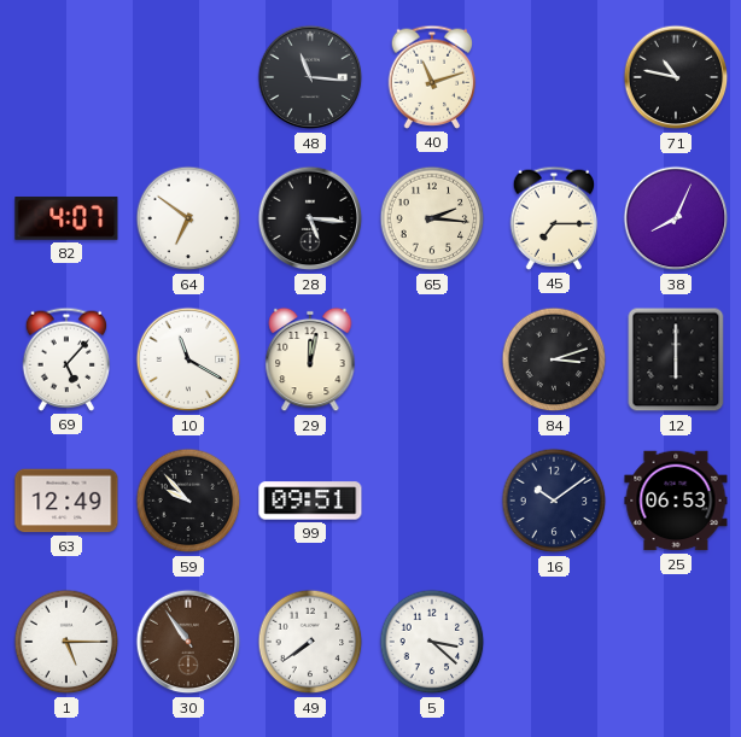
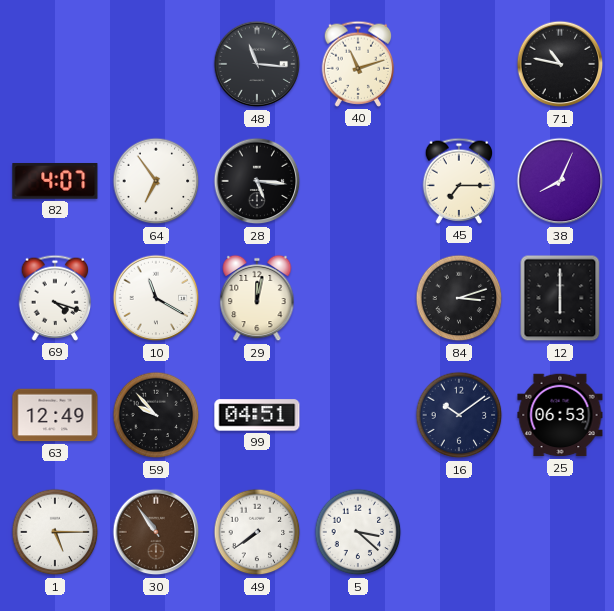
64: 6:51 -> 6:54 (156, 181)
65: 2:16 -> none (432, 218)
69: 5:07 -> 4:18 (55, 298)
99: 09:51 -> 04:51 (257, 415)
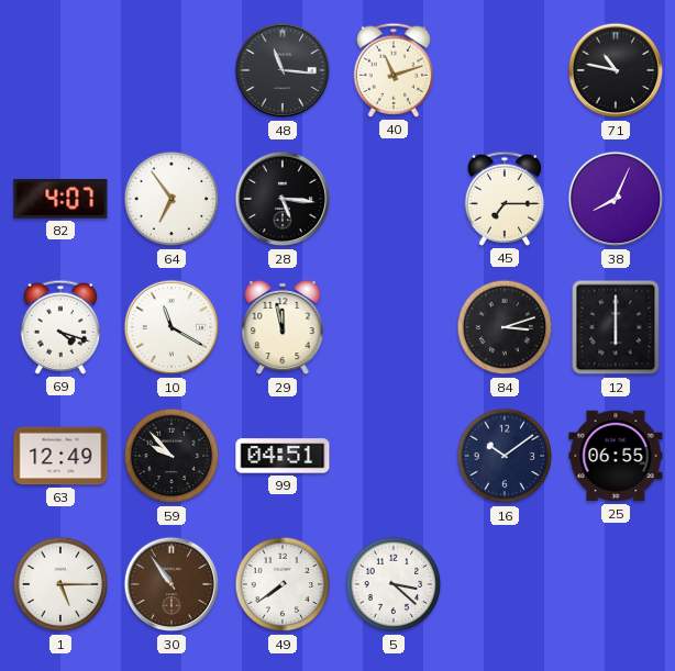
29: 12:02 -> 11:58 (283, 327)
25: 06:53 -> 06:55 (616, 456)
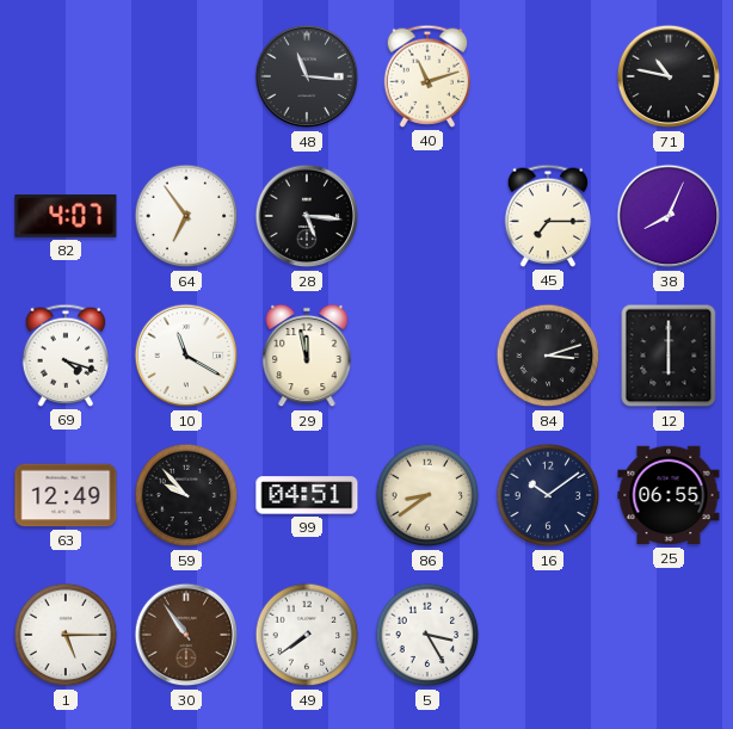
86: none -> 8:39 (427, 495)
5: 3:22 -> 3:25 (427, 635)
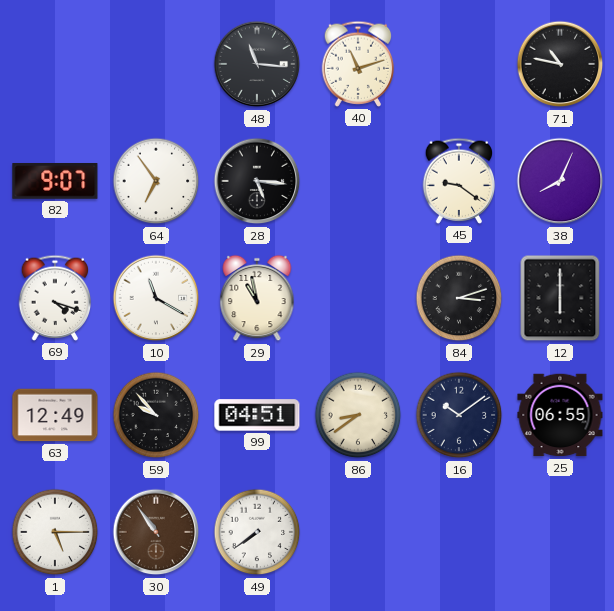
82: 4:07 -> 9:07 (55, 181)
45: 7:15 -> 9:21 (459, 181)
29: 11:58 -> 10:58 (257, 298)
5: 3:25 -> none (427, 635)
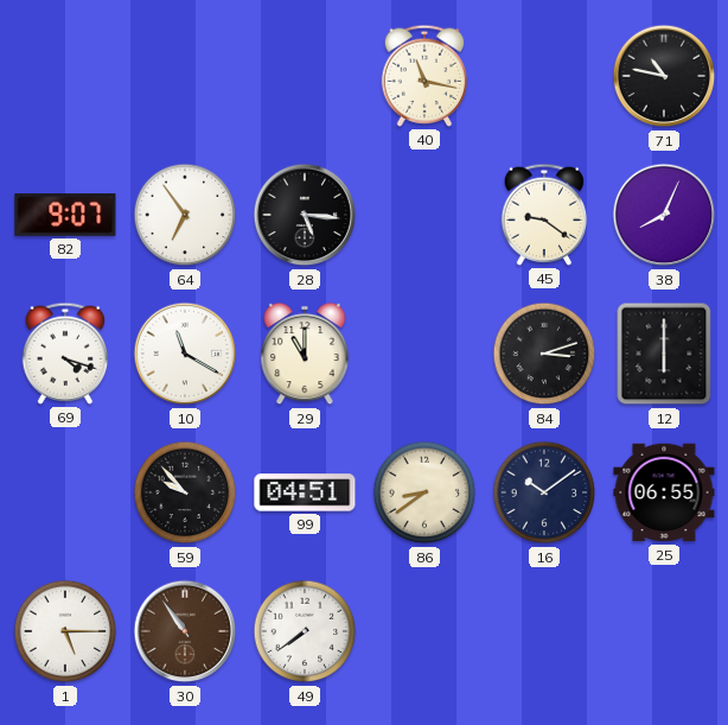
48: 11:16 -> none (257, 64)
40: 11:12 -> 11:17 (424, 76)
29: 10:58 -> 11:00 (305, 354)
63: 12:49 -> none (55, 415)
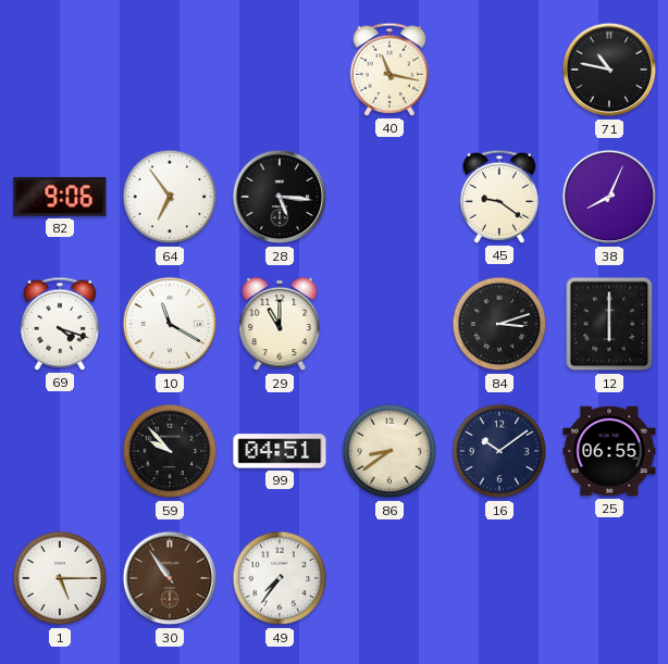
82: 9:07 -> 9:06 (60, 197)
49: 7:39 -> 7:36 (280, 578)
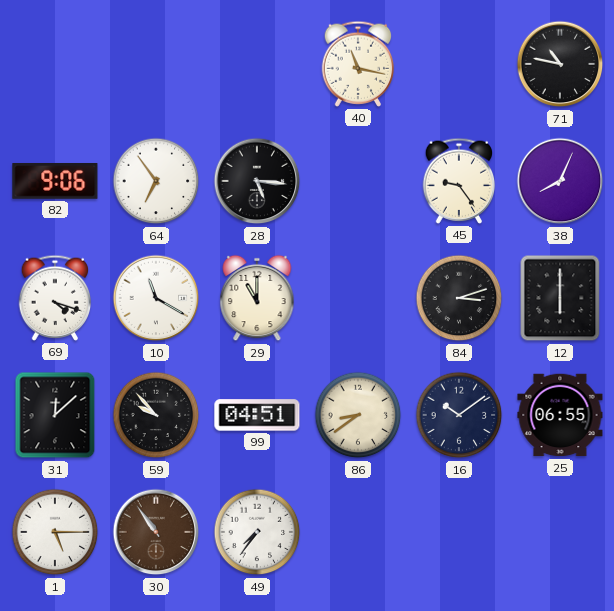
45: 9:21 -> 9:24 (459, 181)
31: none -> 12:08 (55, 415)
